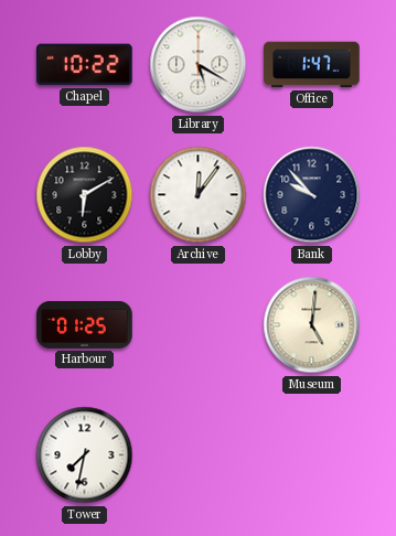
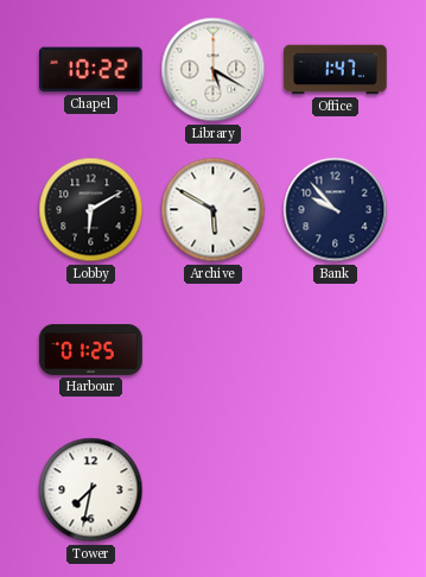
Archive: 12:06 -> 5:50 (214, 210)
Museum: 5:01 -> none (312, 325)
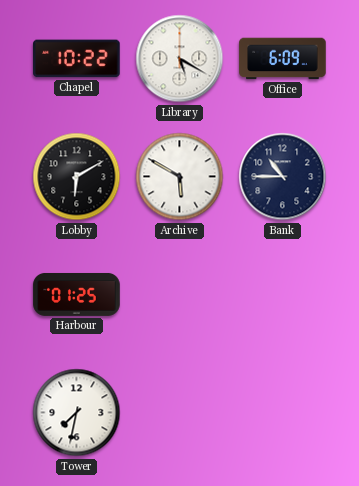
Office: 1:47 -> 6:09 (283, 59)
Bank: 9:53 -> 10:45 (283, 177)
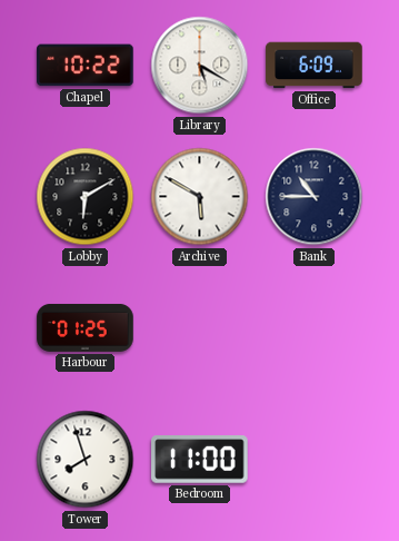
Tower: 7:32 -> 7:57 (86, 460)
Bedroom: none -> 11:00 (200, 460)
